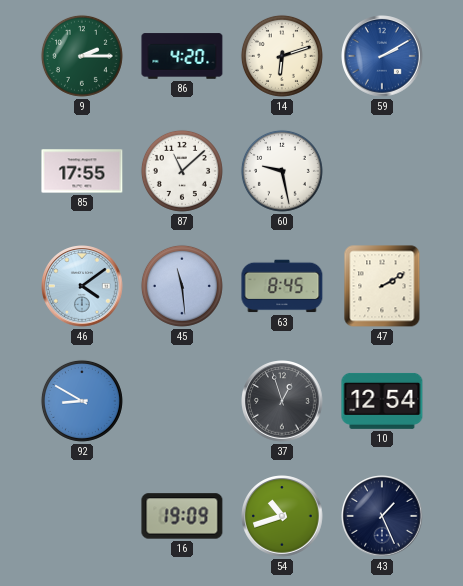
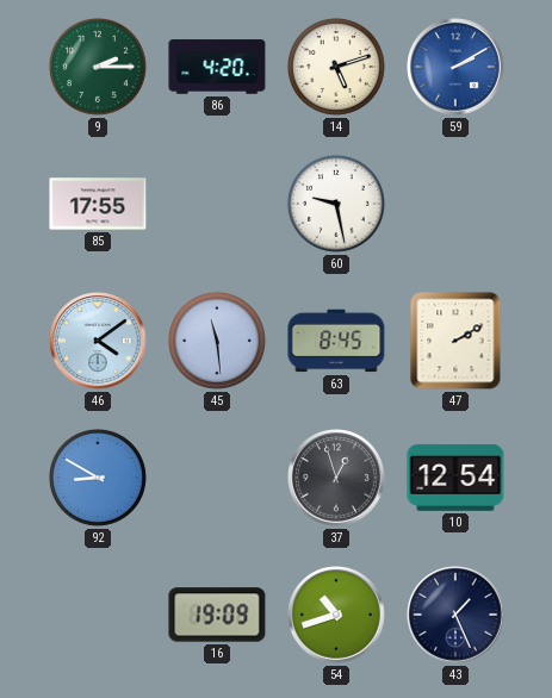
14: 6:12 -> 5:12 (336, 67)
87: 11:08 -> none (182, 171)
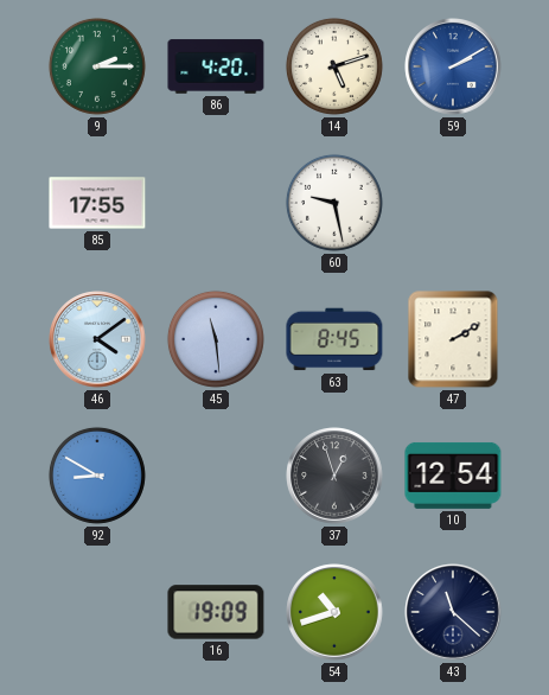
43: 1:26 -> 11:22 (453, 612)
